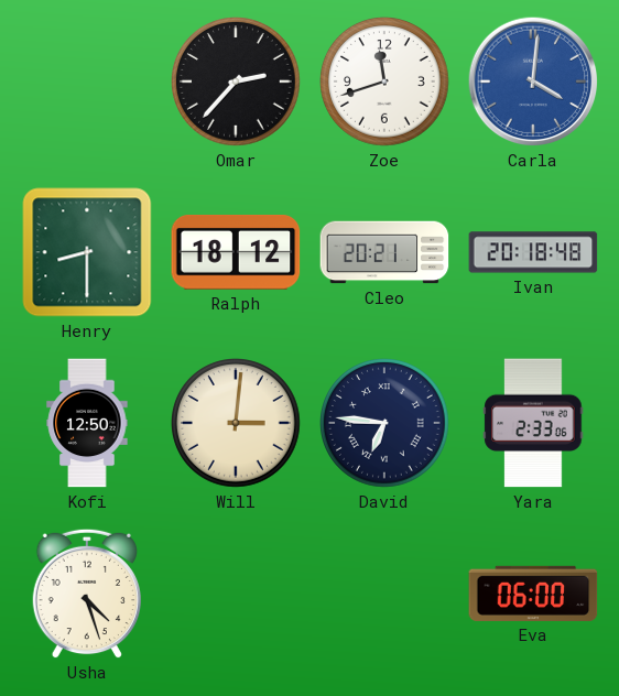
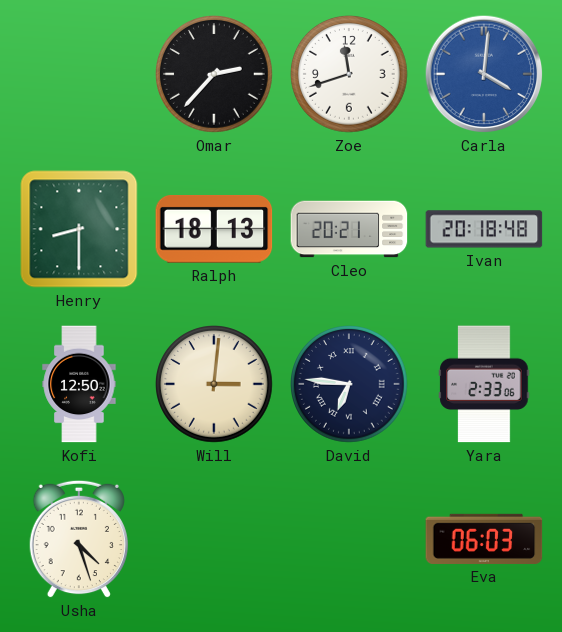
Ralph: 18:12 -> 18:13 (214, 230)
Eva: 06:00 -> 06:03 (484, 539)
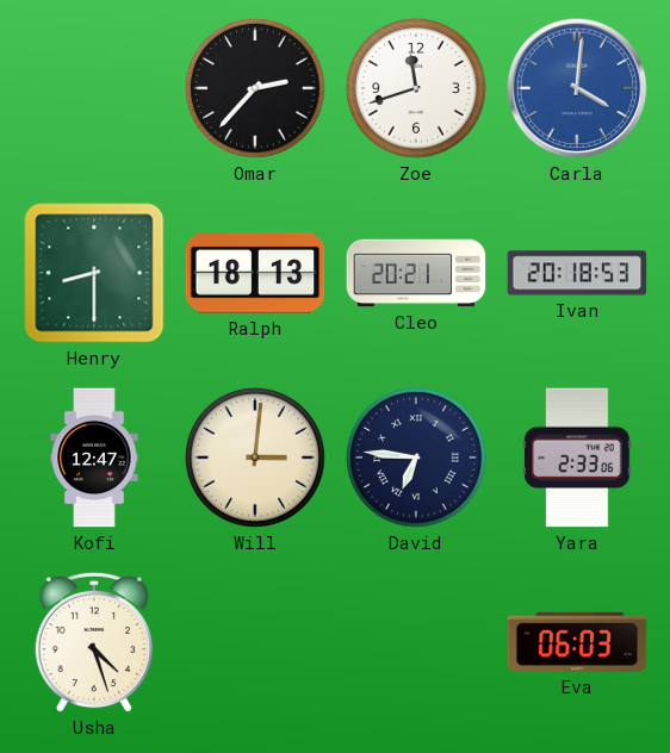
Ivan: 20:18:48 -> 20:18:53 (577, 273)
Kofi: 12:50 -> 12:47 (94, 458)
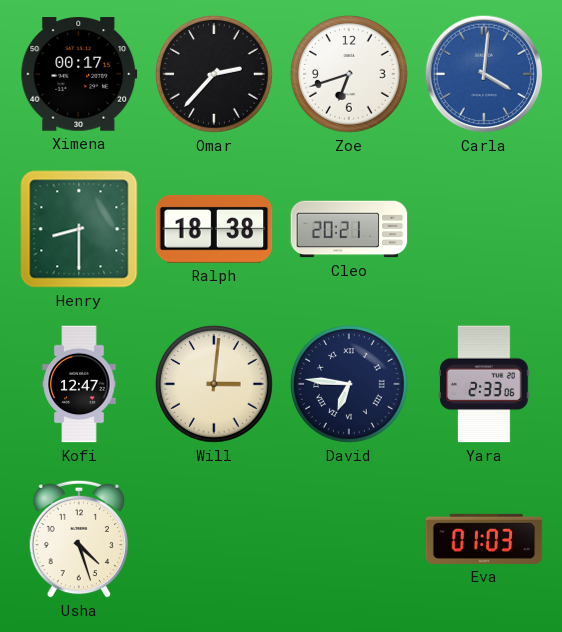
Ximena: none -> 00:17 (79, 74)
Zoe: 11:42 -> 6:42 (350, 75)
Ralph: 18:13 -> 18:38 (214, 230)
Ivan: 20:18 -> none (577, 273)
Eva: 06:03 -> 01:03 (484, 539)
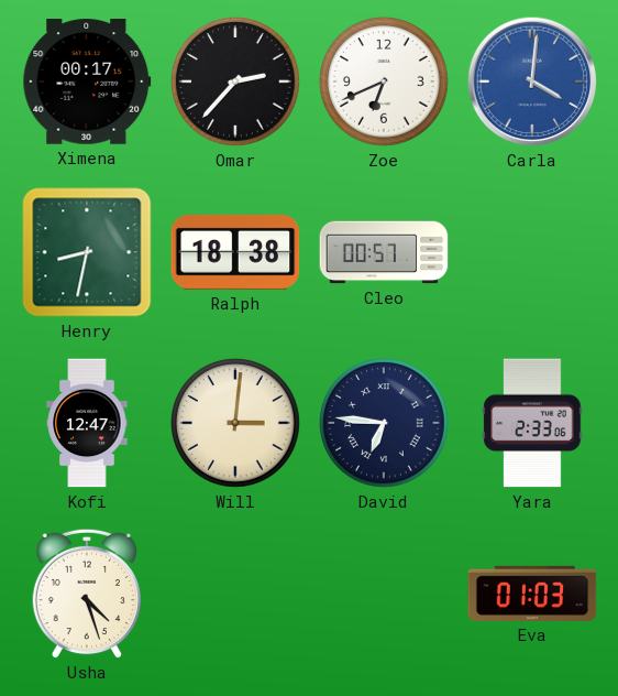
Zoe: 6:42 -> 6:41 (385, 83)
Henry: 8:30 -> 8:32 (87, 252)
Cleo: 20:21 -> 00:57 (384, 252)
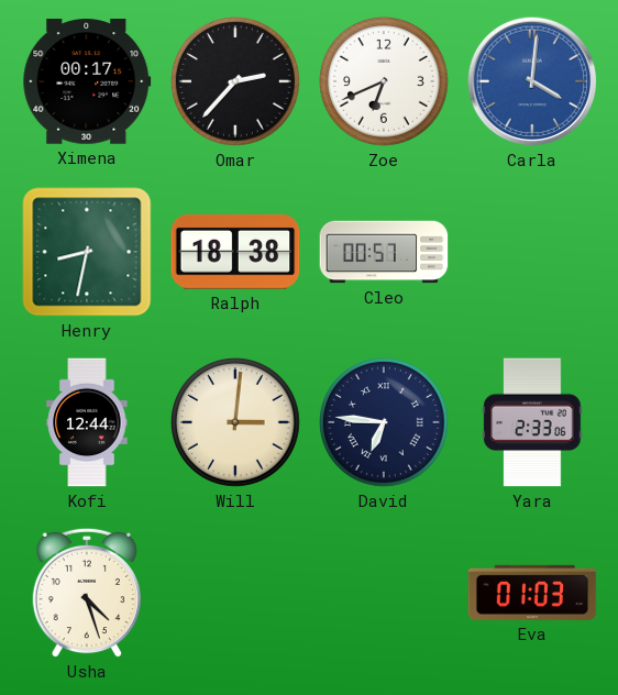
Kofi: 12:47 -> 12:44 (87, 422)
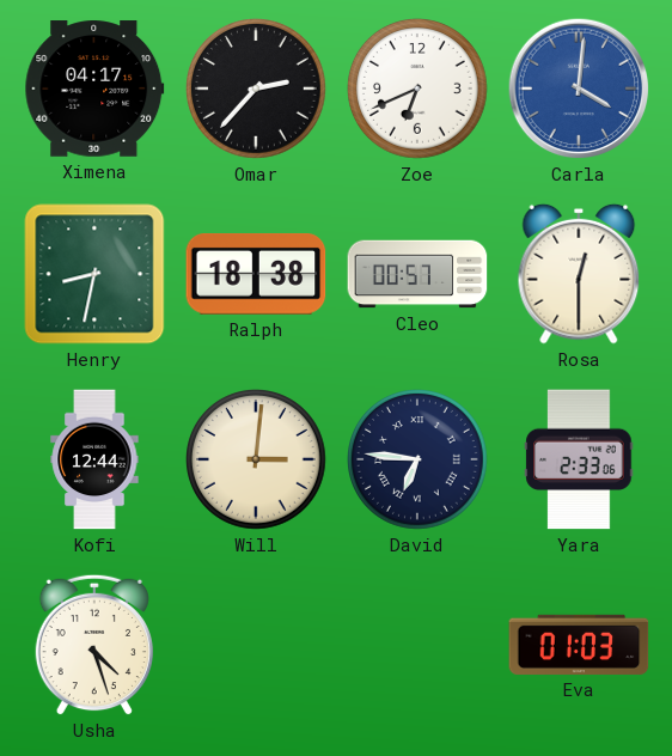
Ximena: 00:17 -> 04:17 (94, 89)
Rosa: none -> 12:30 (579, 274)
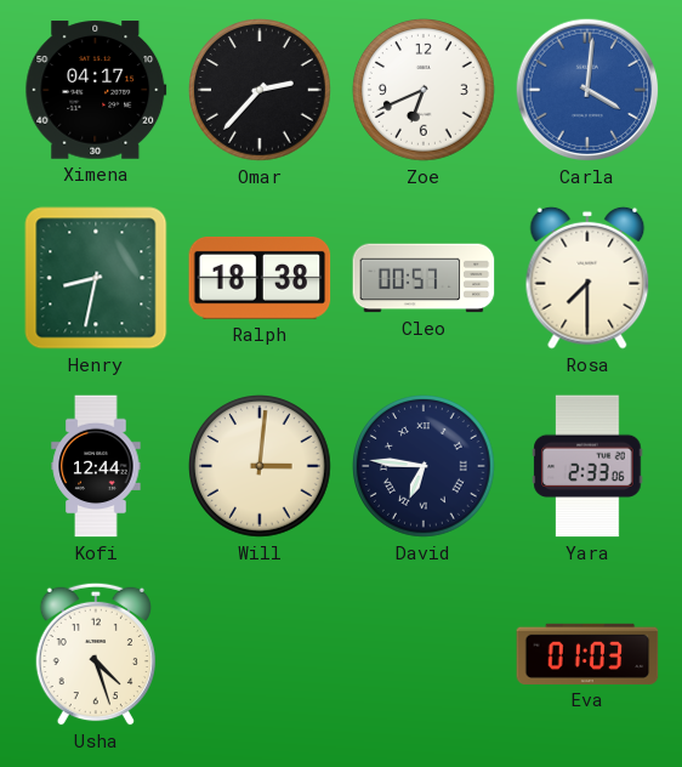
Rosa: 12:30 -> 7:30 (587, 278)
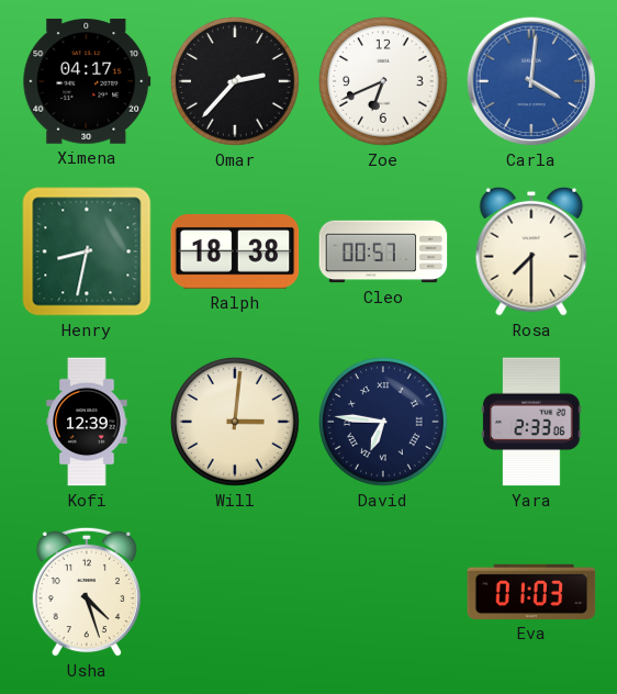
Kofi: 12:44 -> 12:39 (87, 422)
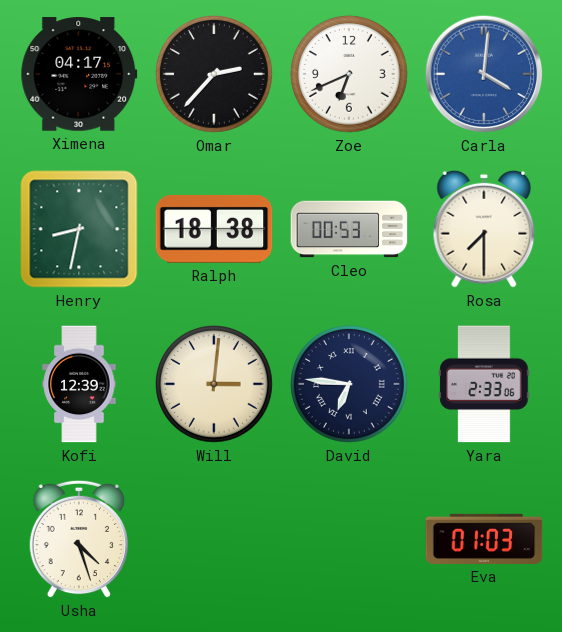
Cleo: 00:57 -> 00:53 (349, 229)
